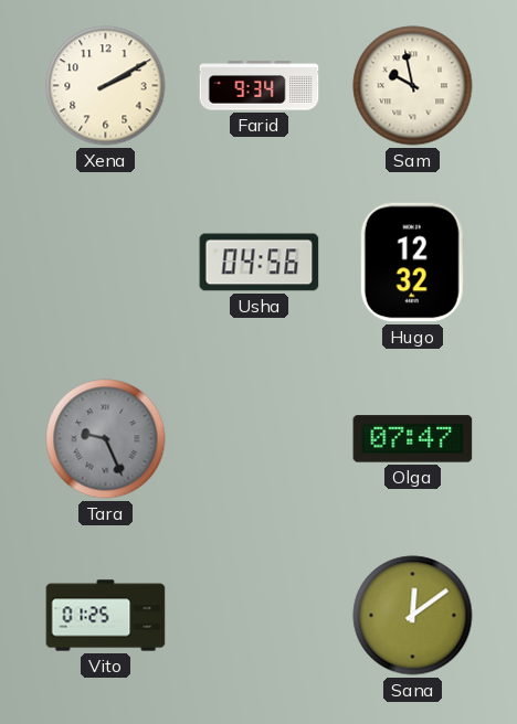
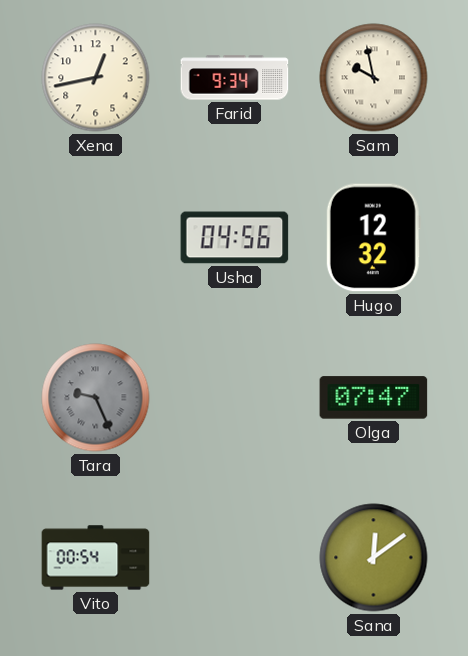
Xena: 2:10 -> 12:43 (96, 78)
Vito: 01:25 -> 00:54 (96, 558)
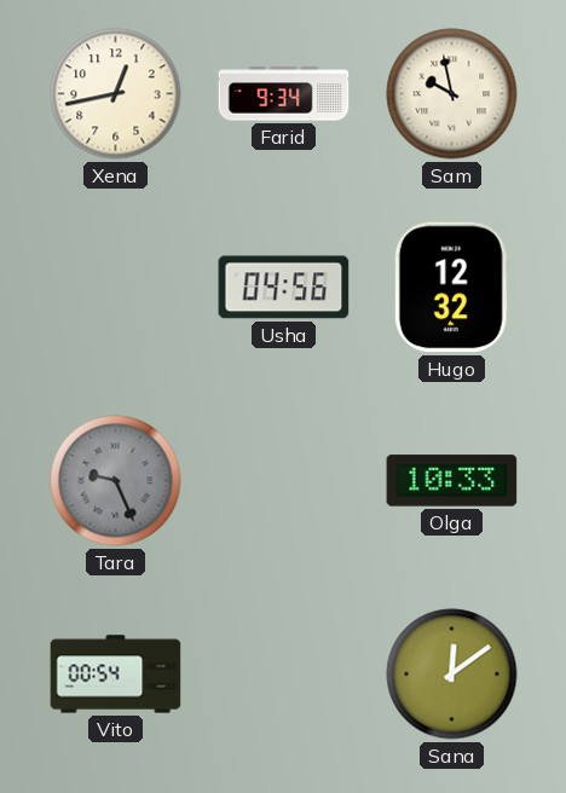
Olga: 07:47 -> 10:33 (452, 481)
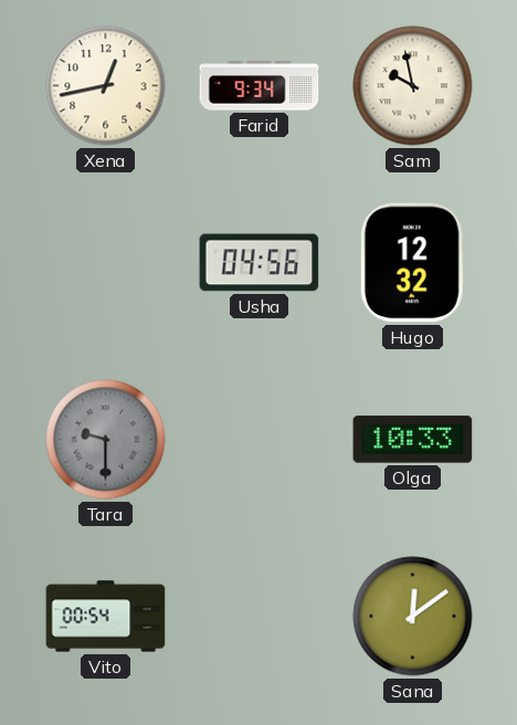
Tara: 9:26 -> 9:30 (106, 440)
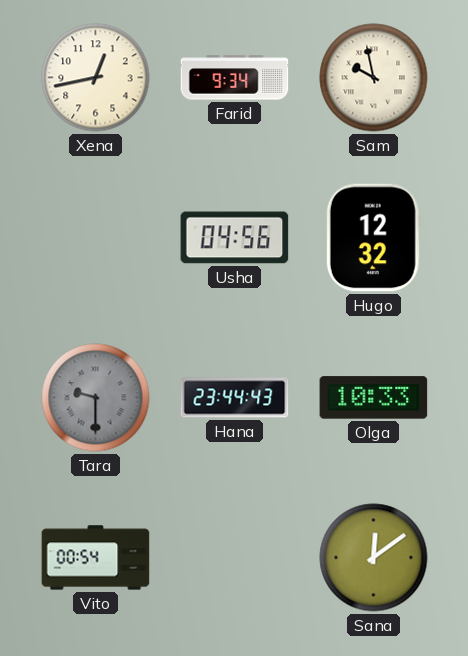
Hana: none -> 23:44 (235, 398)
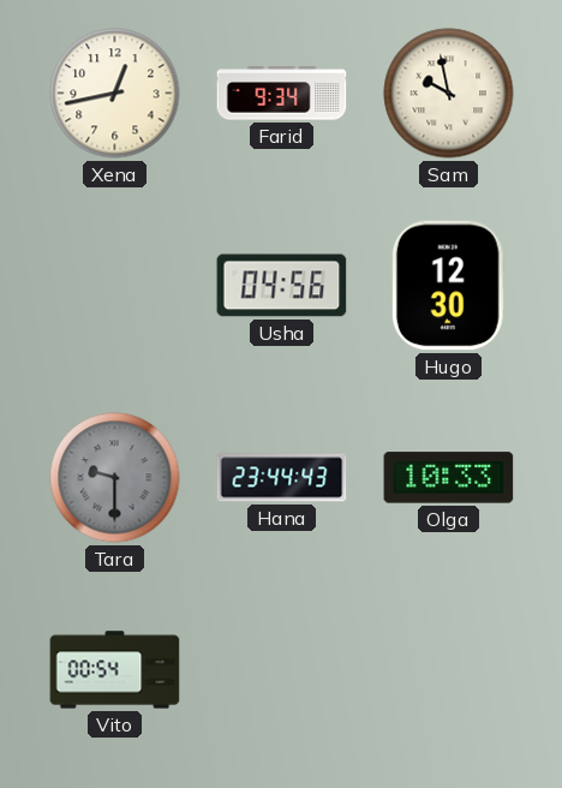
Hugo: 12:32 -> 12:30 (448, 286)
Sana: 12:09 -> none (374, 558)
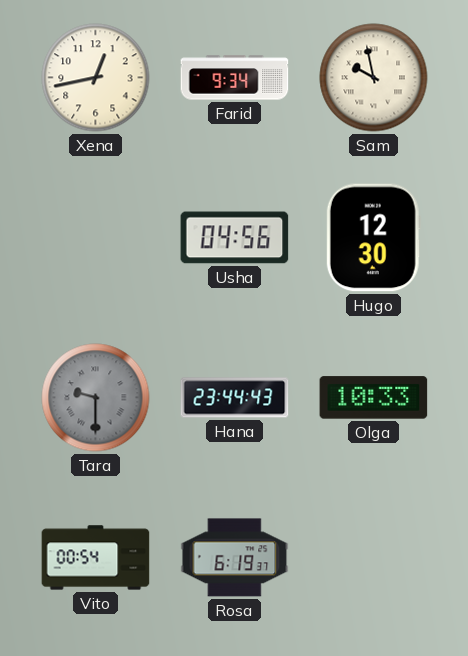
Rosa: none -> 6:19 (235, 558)
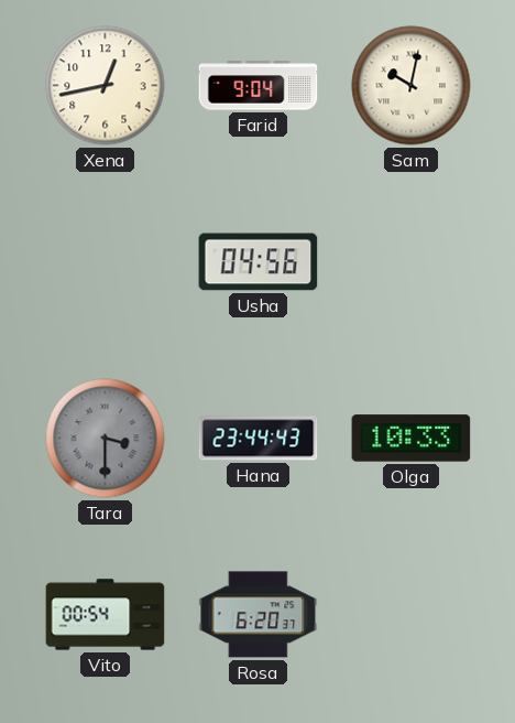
Farid: 9:34 -> 9:04 (259, 86)
Sam: 9:58 -> 10:02 (412, 86)
Hugo: 12:30 -> none (373, 238)
Tara: 9:30 -> 3:30 (106, 439)
Rosa: 6:19 -> 6:20 (259, 615)
